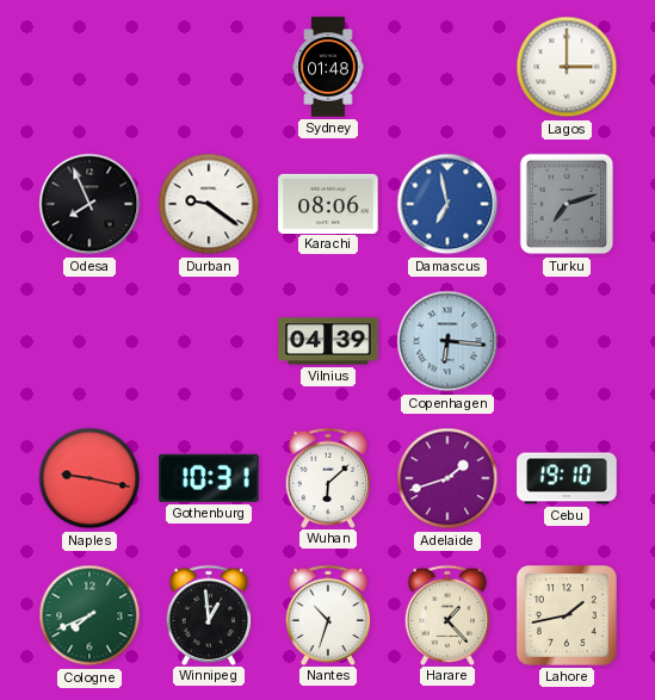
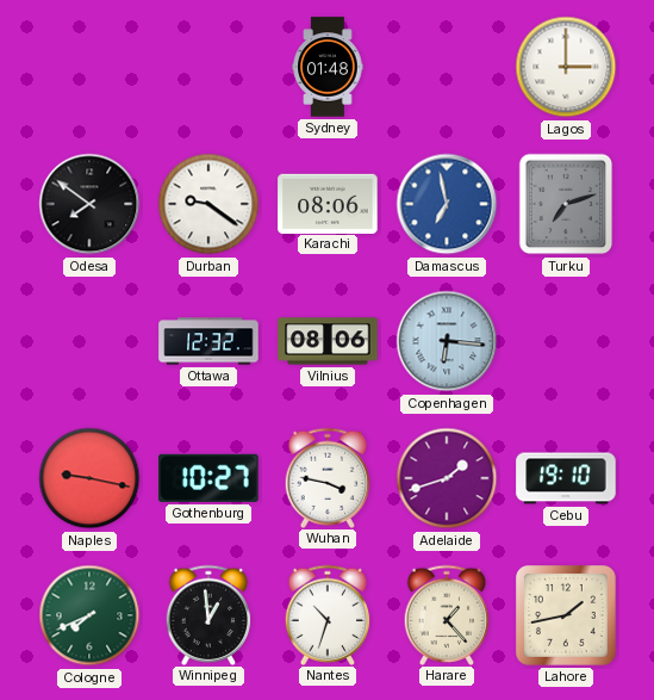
Odesa: 7:56 -> 7:51 (89, 204)
Ottawa: none -> 12:32 (208, 341)
Vilnius: 04:39 -> 08:06 (328, 341)
Gothenburg: 10:31 -> 10:27 (208, 478)
Wuhan: 6:08 -> 3:47 (328, 477)
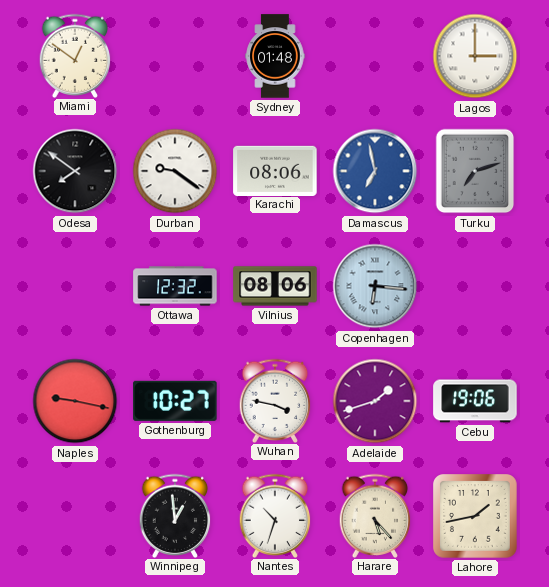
Miami: none -> 12:51 (75, 55)
Cebu: 19:10 -> 19:06 (475, 401)
Cologne: 7:41 -> none (89, 615)
Harare: 1:23 -> 5:23 (375, 515)
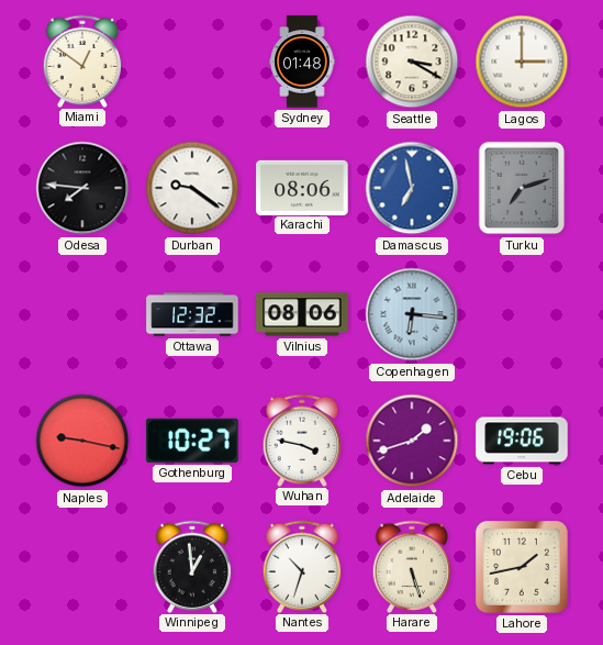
Seattle: none -> 3:20 (412, 62)
Odesa: 7:51 -> 7:46 (82, 188)
Harare: 5:23 -> 5:27 (412, 566)
